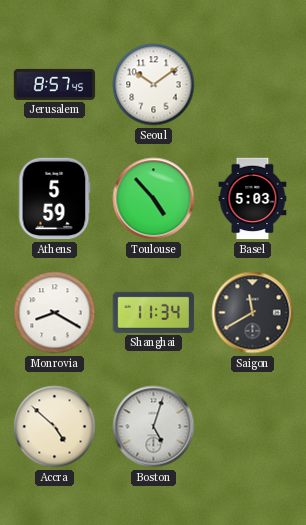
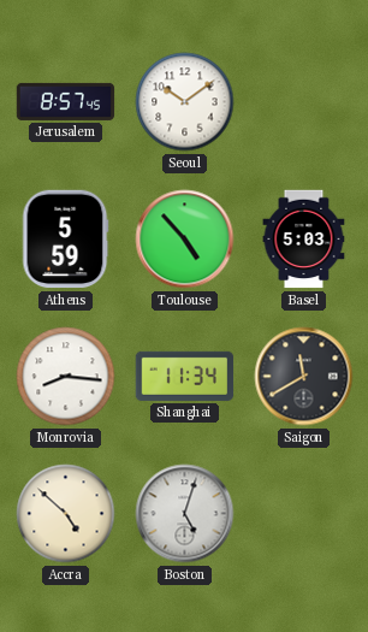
Monrovia: 8:20 -> 8:16 (66, 377)
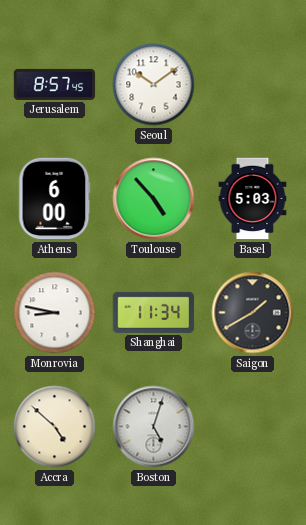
Athens: 5:59 -> 6:00 (54, 199)
Monrovia: 8:16 -> 8:47 (55, 313)
Saigon: 11:40 -> 1:40 (253, 313)
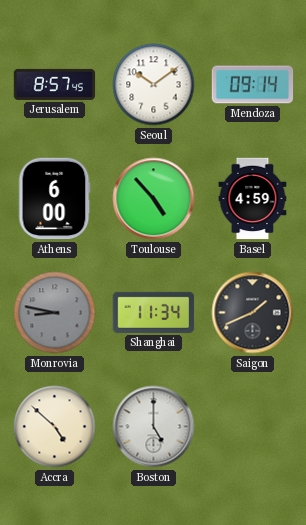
Mendoza: none -> 09:14 (253, 85)
Basel: 5:03 -> 4:59 (253, 199)
Monrovia dial: white -> grey (55, 313)
Saigon: 1:40 -> 1:41 (253, 313)
Boston: 5:03 -> 5:00 (154, 427)
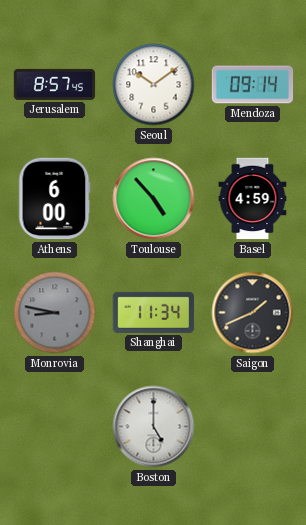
Accra: 4:52 -> none (55, 427)
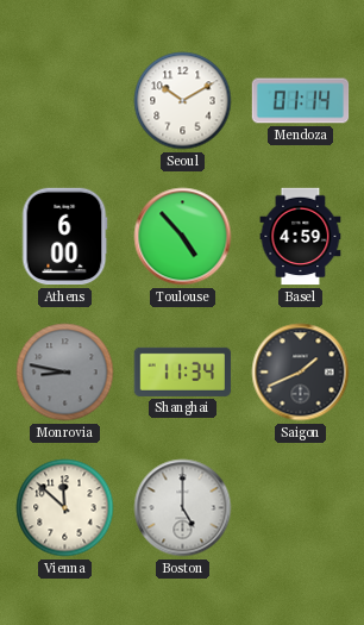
Jerusalem: 8:57 -> none (55, 84)
Seoul: 10:09 -> 10:10 (183, 101)
Mendoza: 09:14 -> 01:14 (301, 101)
Vienna: none -> 11:52 (65, 508)
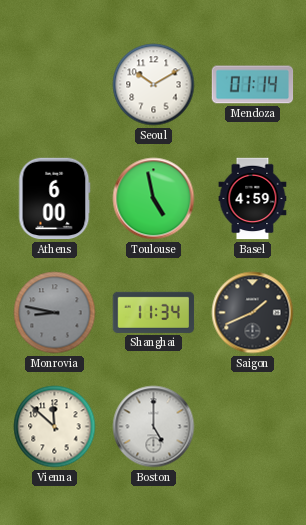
Toulouse: 4:53 -> 4:58 (154, 199)
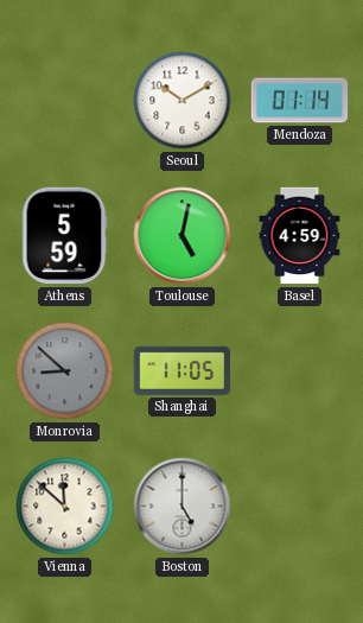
Athens: 6:00 -> 5:59 (64, 236)
Toulouse: 4:58 -> 5:02 (183, 236)
Monrovia: 8:47 -> 8:52 (65, 371)
Shanghai: 11:34 -> 11:05 (183, 370)
Saigon: 1:41 -> none (253, 313)
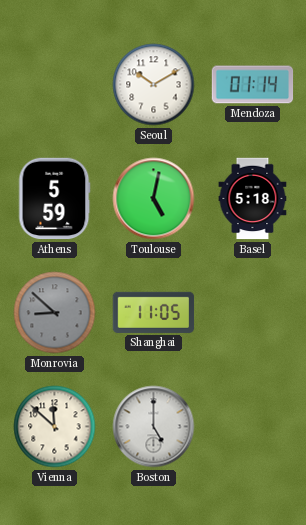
Basel: 4:59 -> 5:18 (253, 199)
